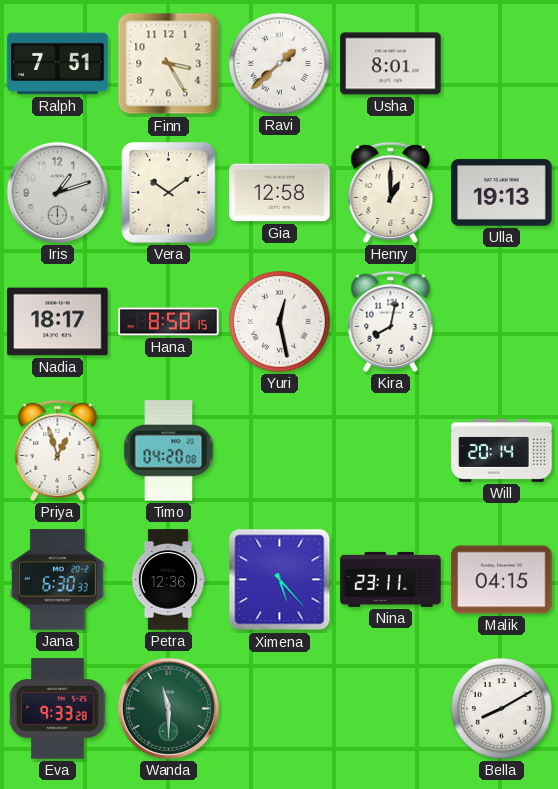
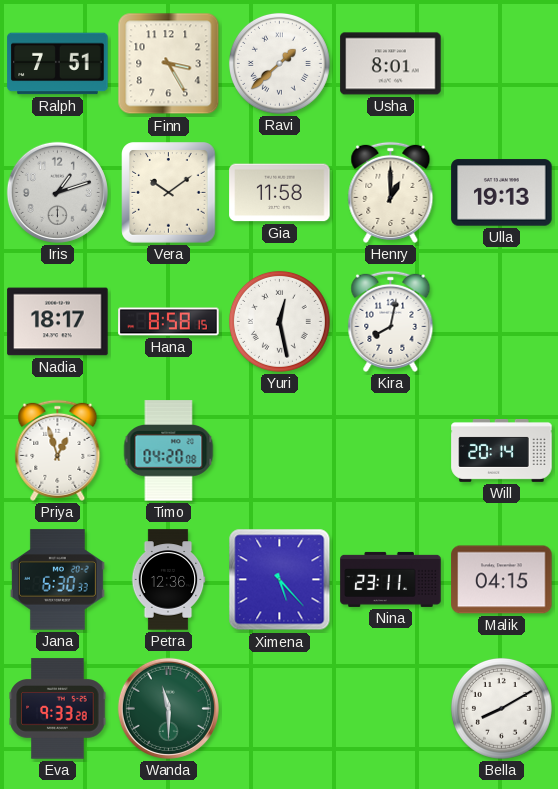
Gia: 12:58 -> 11:58 (280, 193)
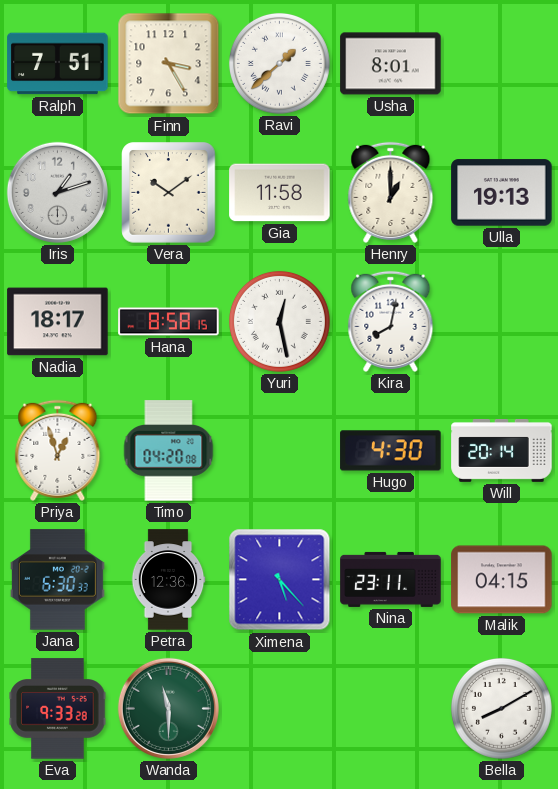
Hugo: none -> 4:30 (391, 451)
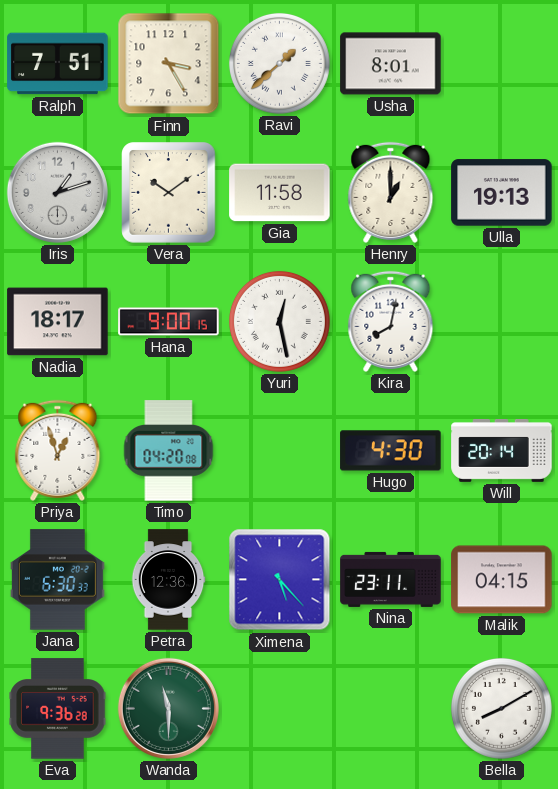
Hana: 8:58 -> 9:00 (169, 322)
Eva: 9:33 -> 9:36 (58, 709)
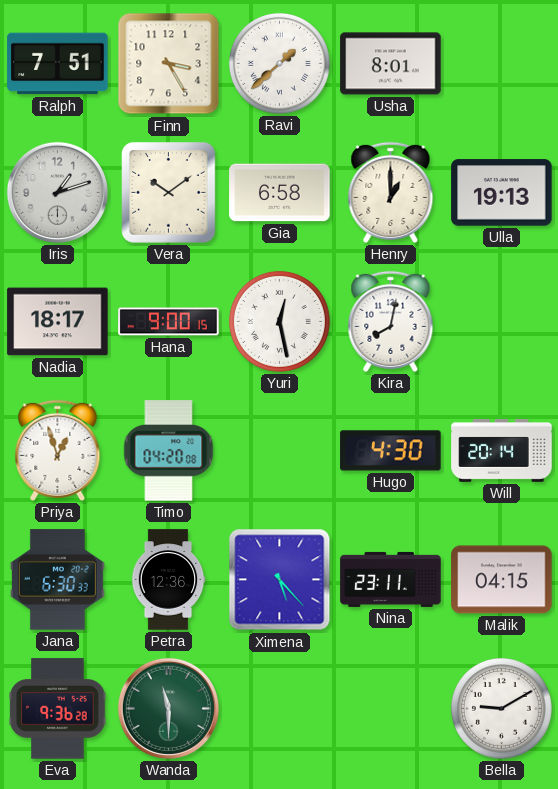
Gia: 11:58 -> 6:58 (280, 193)
Bella: 8:10 -> 9:10 (501, 708)
